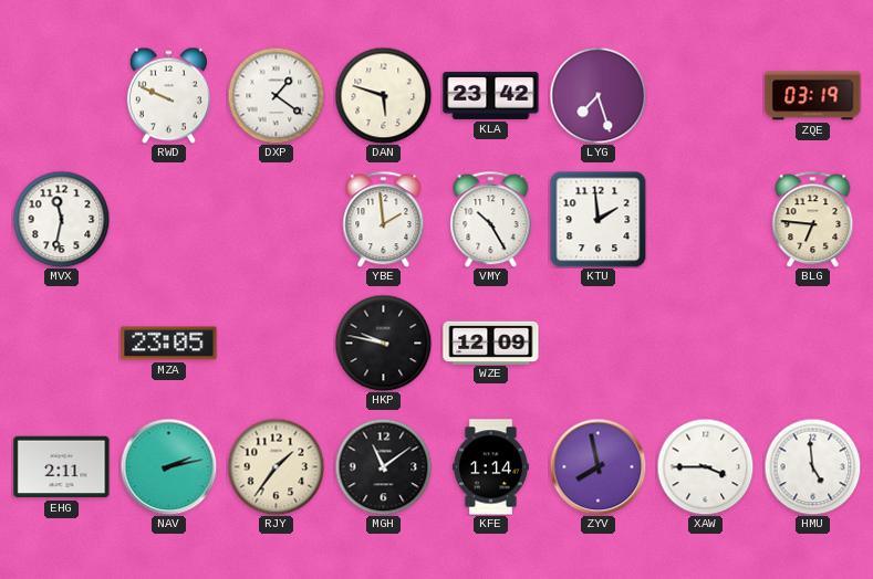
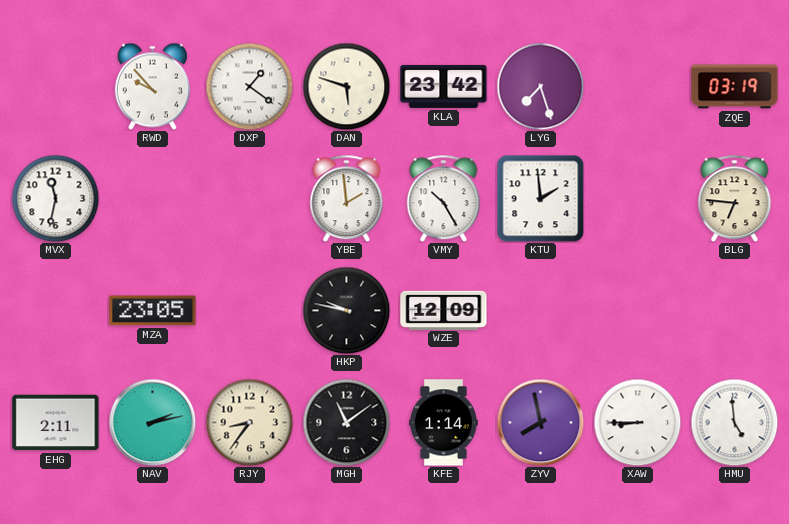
RWD: 9:49 -> 9:53 (152, 86)
RJY: 1:36 -> 8:36 (249, 422)
XAW: 3:45 -> 8:45 (637, 422)
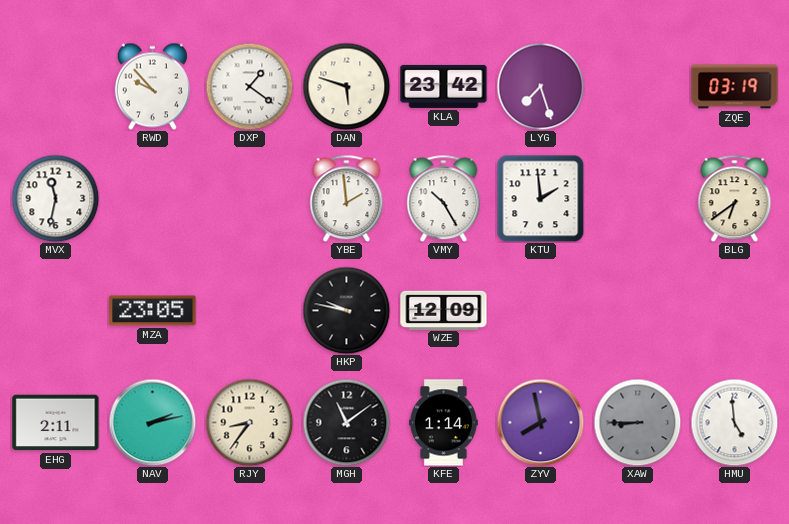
BLG: 6:46 -> 6:39 (735, 198)
XAW dial: white -> grey (637, 422)
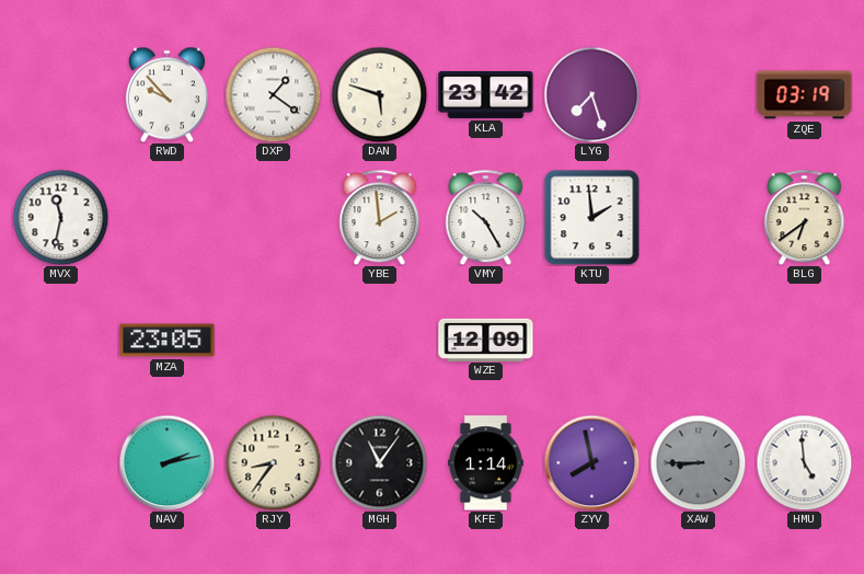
HKP: 9:47 -> none (346, 310)
EHG: 2:11 -> none (56, 423)
MGH: 11:09 -> 11:06 (379, 462)
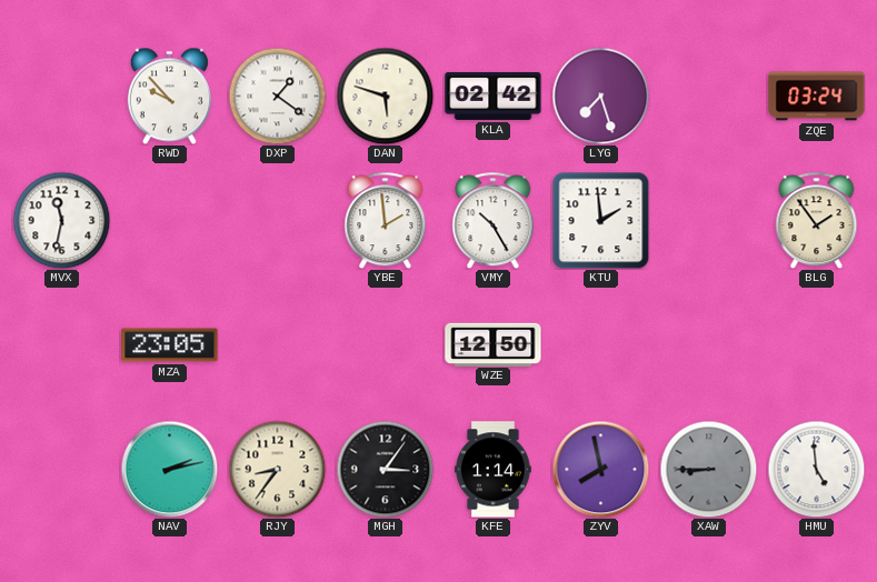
KLA: 23:42 -> 02:42 (494, 96)
ZQE: 03:19 -> 03:24 (817, 97)
BLG: 6:39 -> 1:54 (817, 220)
WZE: 12:09 -> 12:50 (494, 344)
MGH: 11:06 -> 3:06 (385, 469)
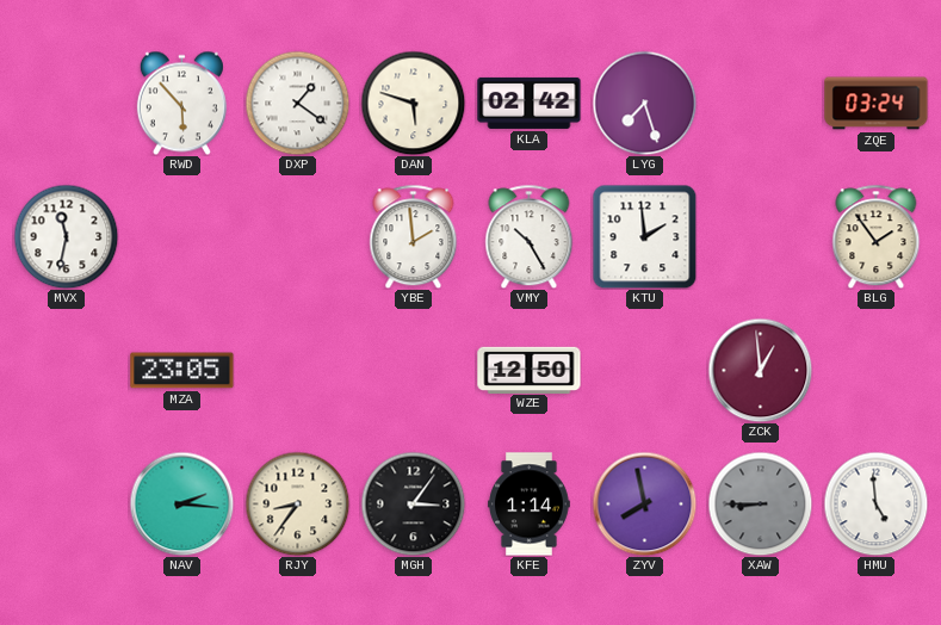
RWD: 9:53 -> 5:53 (181, 103)
ZCK: none -> 12:59 (760, 370)
NAV: 2:13 -> 2:16 (181, 503)
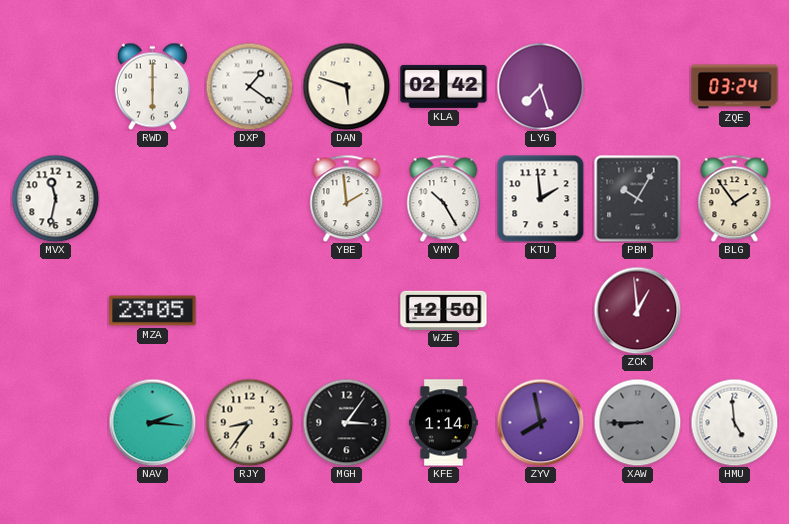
RWD: 5:53 -> 6:00 (152, 86)
PBM: none -> 10:05 (637, 198)
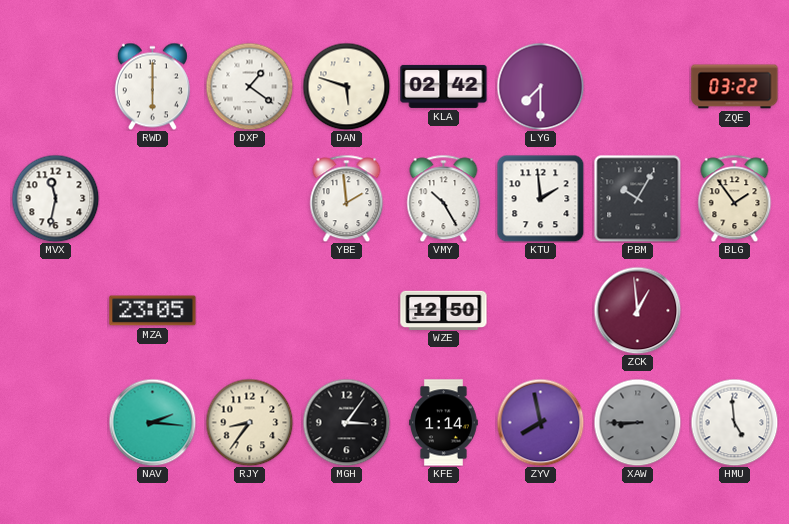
LYG: 7:27 -> 7:30 (540, 86)
ZQE: 03:24 -> 03:22 (735, 87)
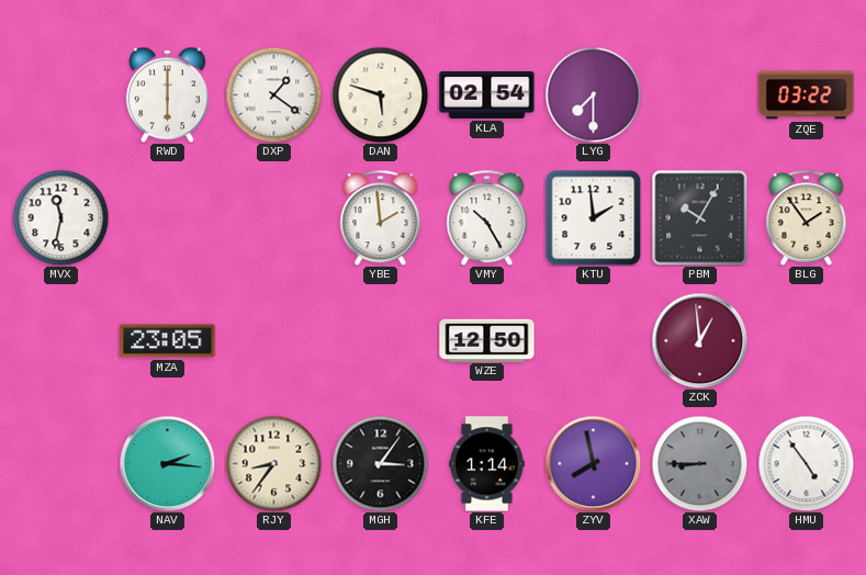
KLA: 02:42 -> 02:54 (487, 94)
HMU: 4:59 -> 4:54 (806, 463)
